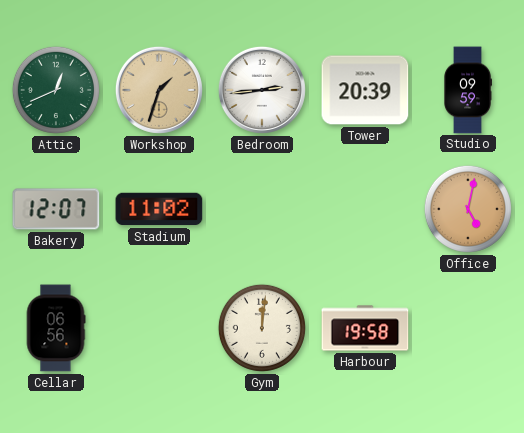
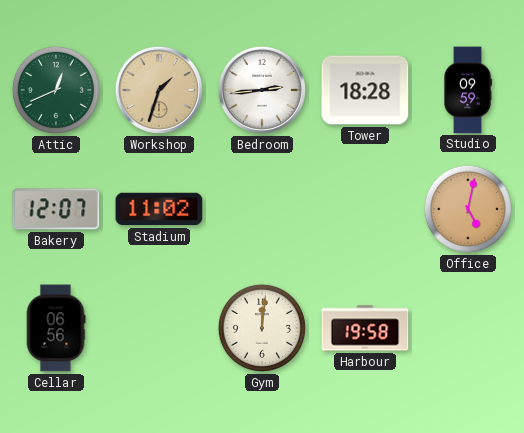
Tower: 20:39 -> 18:28 (365, 90)
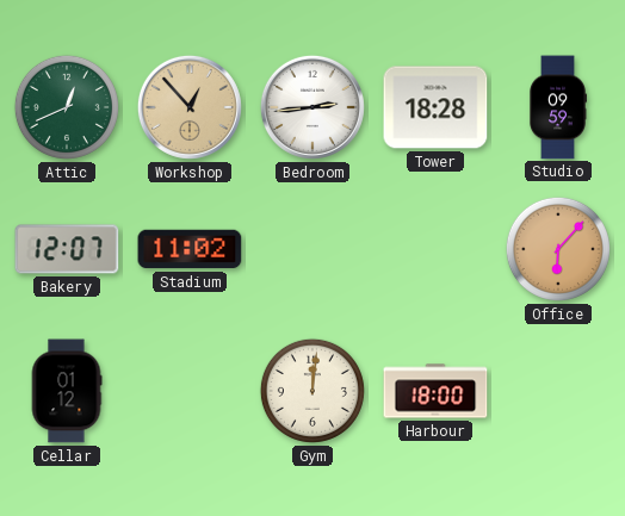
Workshop: 1:33 -> 12:53 (190, 107)
Office: 5:02 -> 6:07 (558, 249)
Cellar: 06:56 -> 01:12 (67, 391)
Harbour: 19:58 -> 18:00 (435, 391)
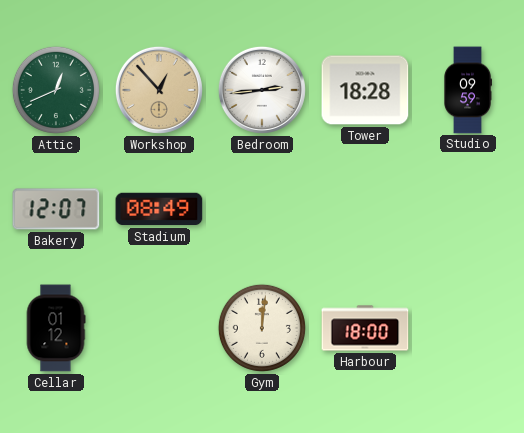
Stadium: 11:02 -> 08:49 (159, 209)
Office: 6:07 -> none (558, 249)
